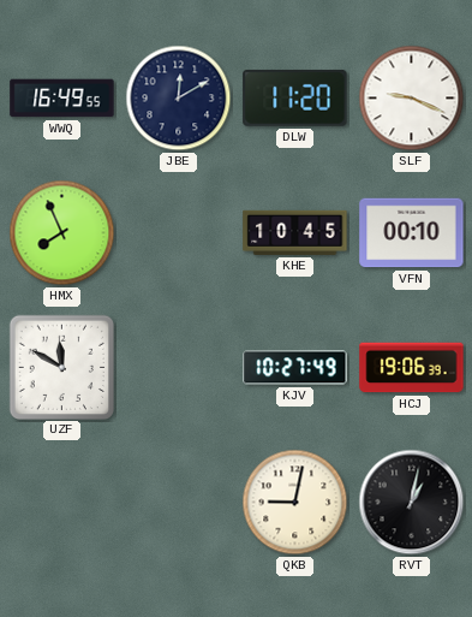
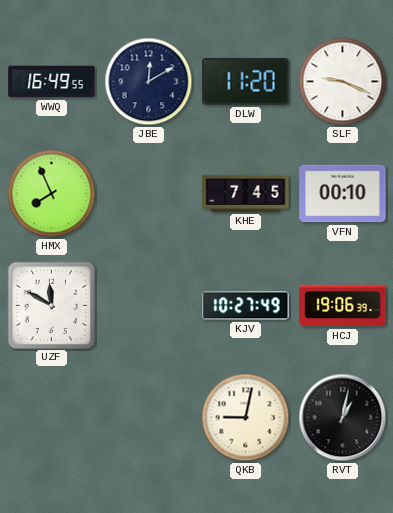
KHE: 10:45 -> 7:45 (246, 193)
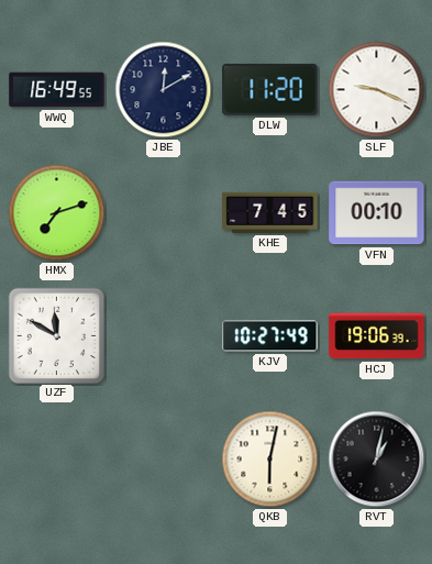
HMX: 7:56 -> 7:12 (57, 213)
QKB: 9:02 -> 6:02 (270, 460)
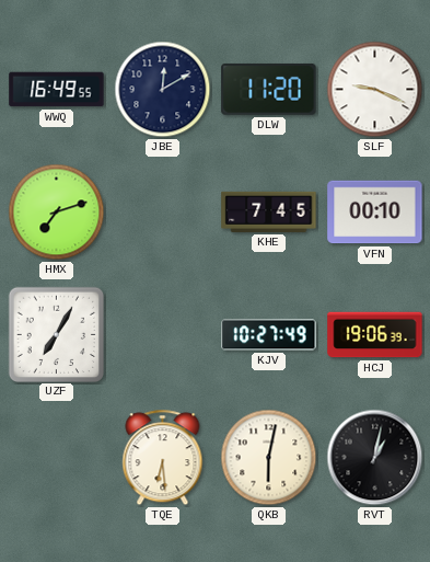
UZF: 11:50 -> 7:05 (56, 334)
TQE: none -> 6:29 (163, 458)
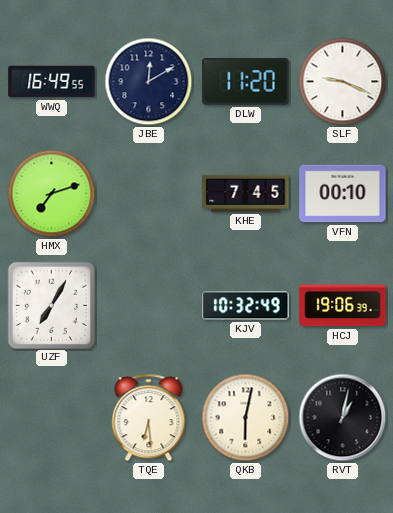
KJV: 10:27 -> 10:32 (246, 306)
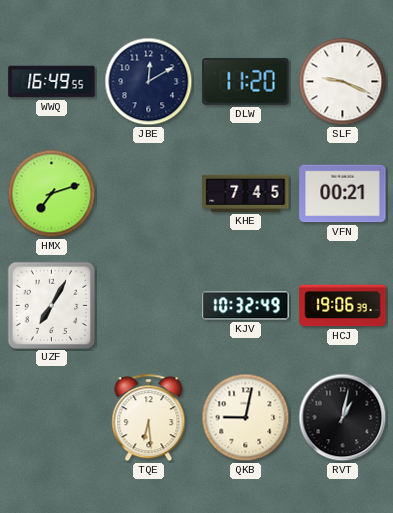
VFN: 00:10 -> 00:21 (343, 194)
QKB: 6:02 -> 9:02 (246, 418)
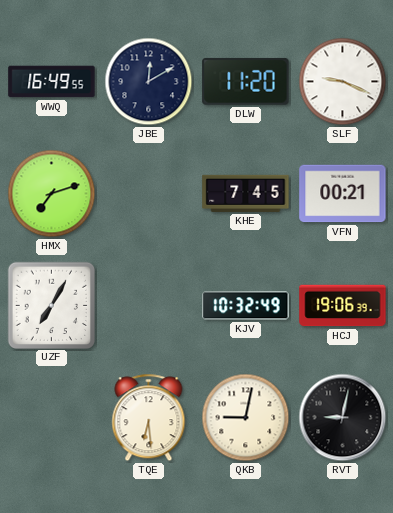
RVT: 1:02 -> 9:02 (343, 418)
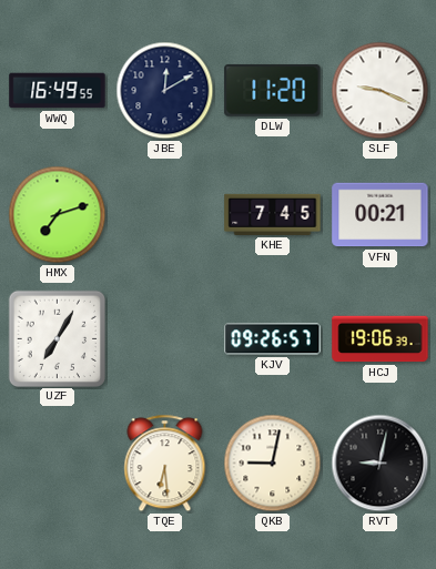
KJV: 10:32 -> 09:26 (273, 339)
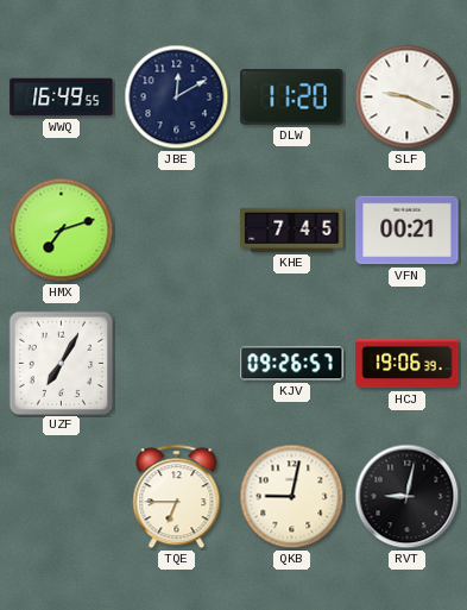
TQE: 6:29 -> 6:45 (177, 497)
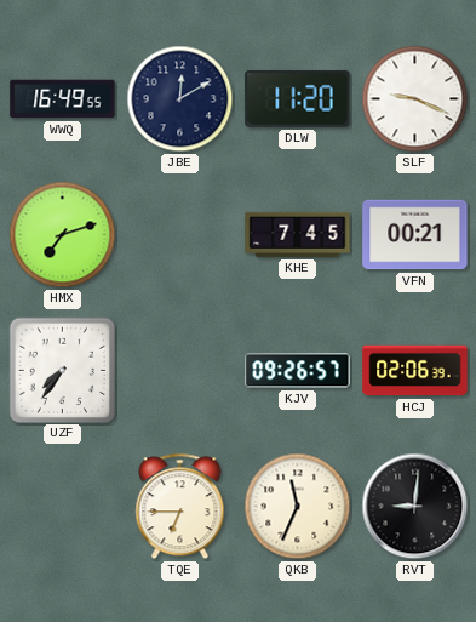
UZF: 7:05 -> 7:36 (62, 370)
HCJ: 19:06 -> 02:06 (415, 371)
QKB: 9:02 -> 11:34 (298, 507)
RVT: 9:02 -> 9:01 (415, 507)
